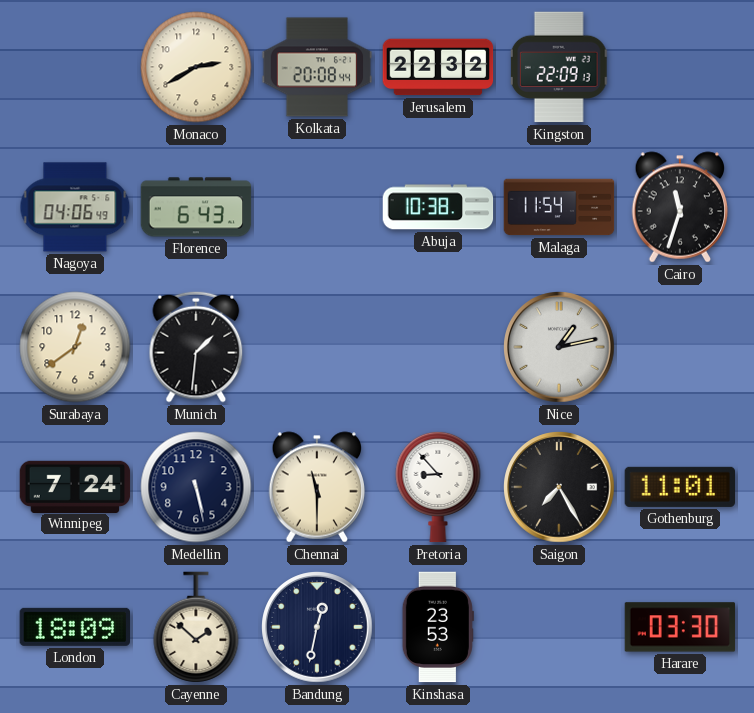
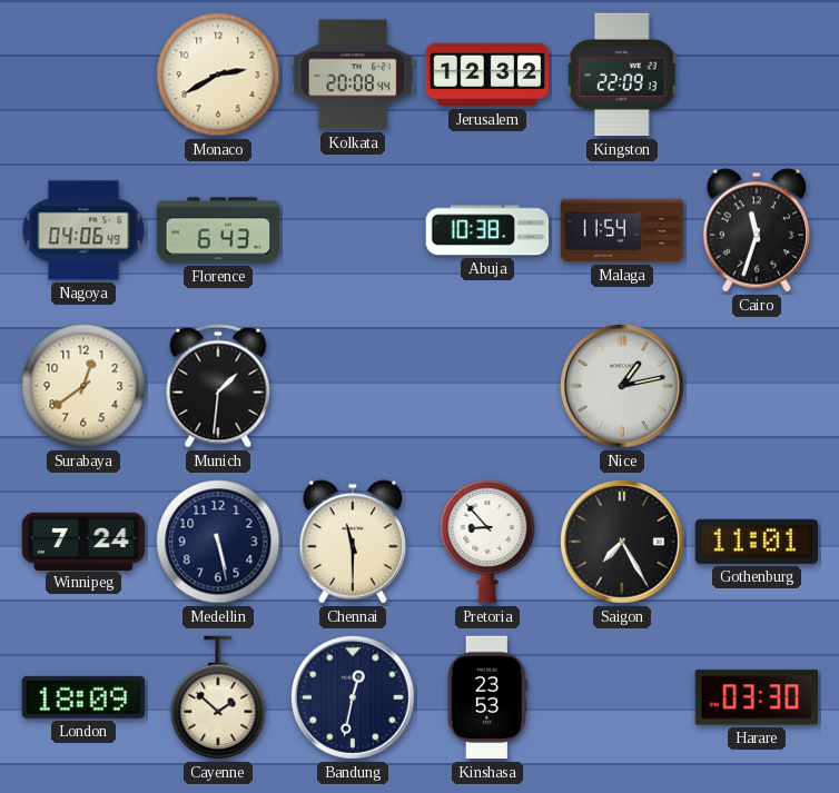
Jerusalem: 22:32 -> 12:32 (487, 75)
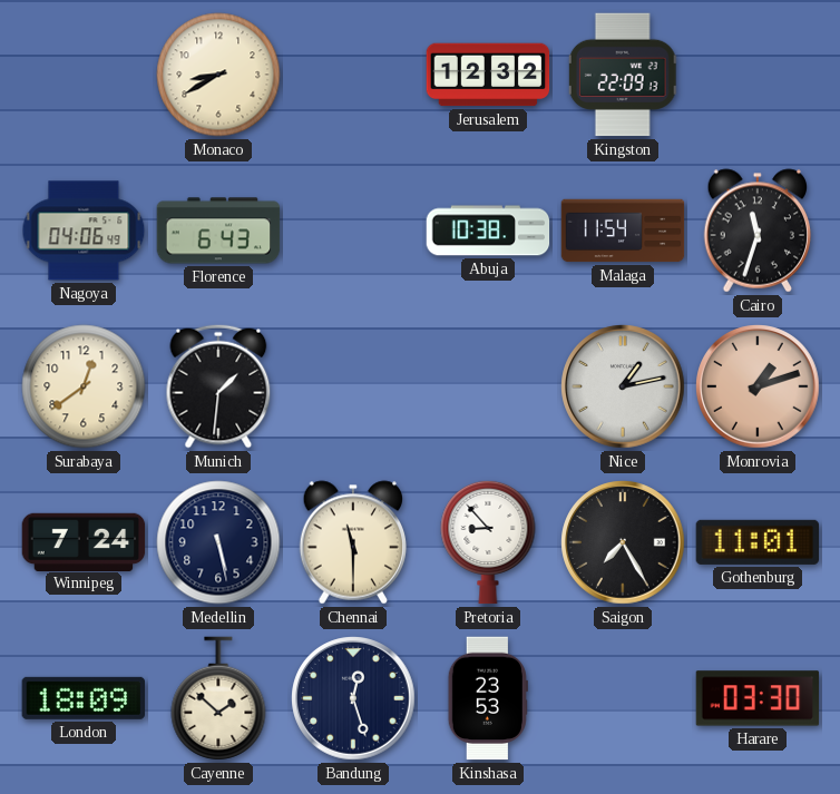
Monaco: 2:40 -> 8:40 (218, 75)
Kolkata: 20:08 -> none (353, 75)
Monrovia: none -> 1:12 (758, 386)
Bandung: 12:32 -> 12:27 (353, 698)
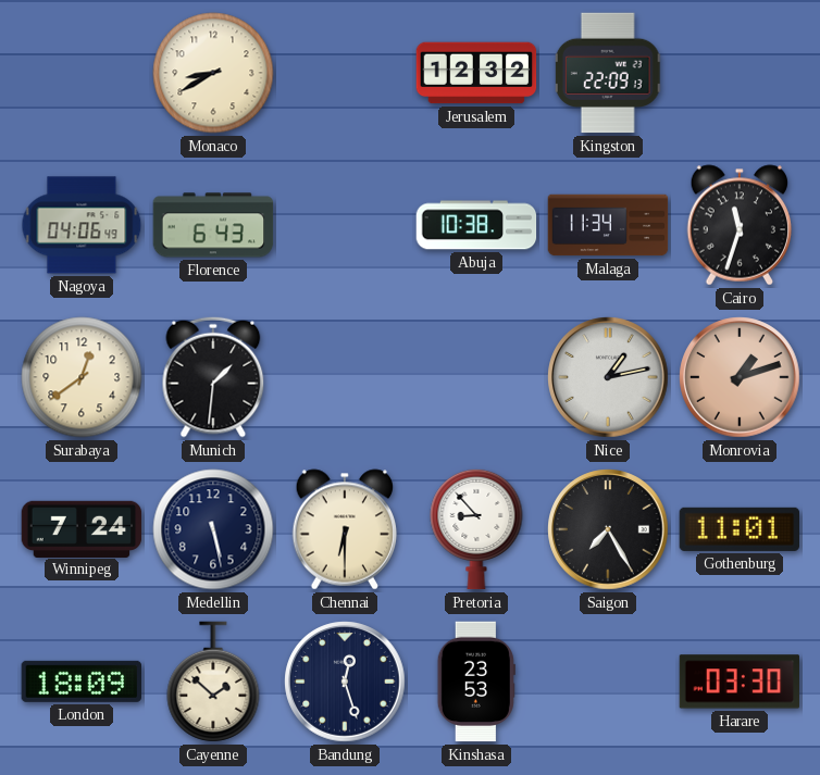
Malaga: 11:54 -> 11:34 (608, 225)
Chennai: 11:30 -> 6:30 (345, 529)
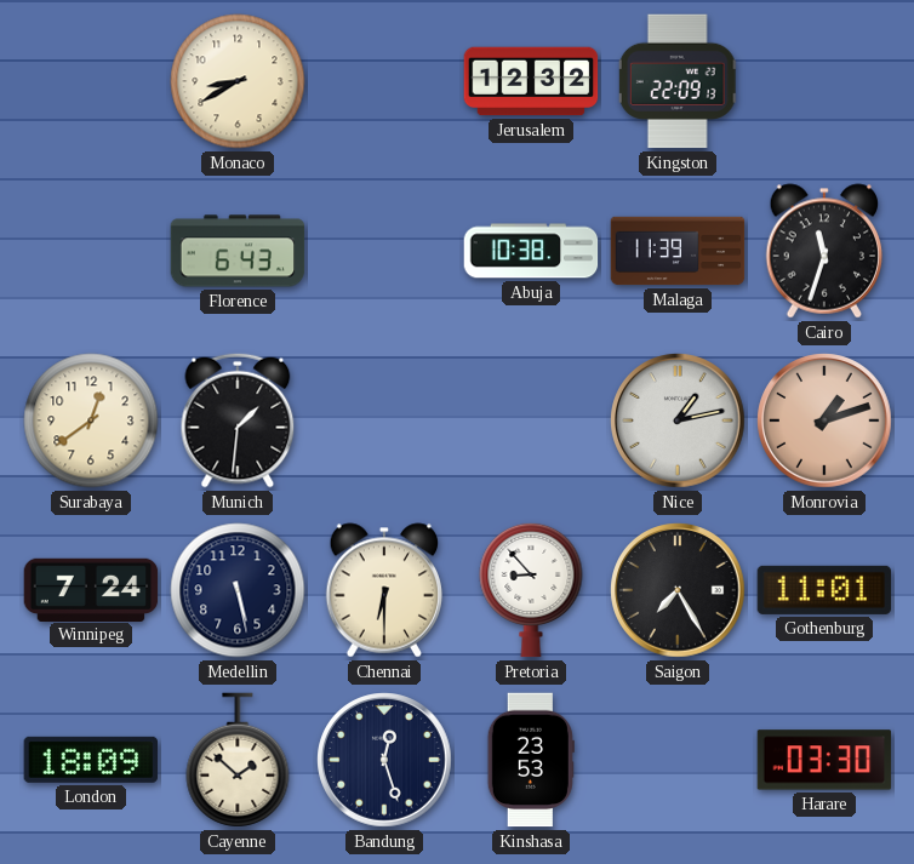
Nagoya: 04:06 -> none (82, 225)
Malaga: 11:34 -> 11:39 (678, 251)
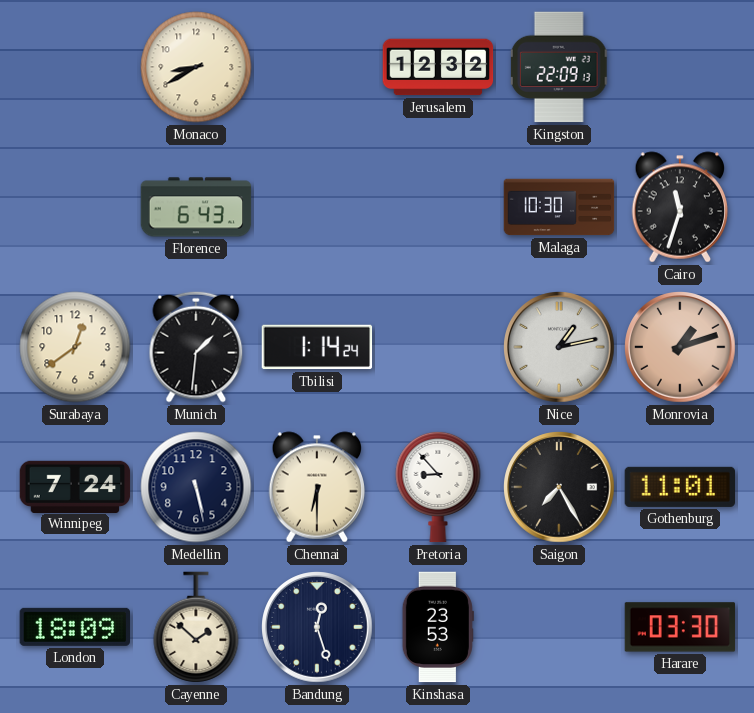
Abuja: 10:38 -> none (531, 251)
Malaga: 11:39 -> 10:30 (559, 207)
Tbilisi: none -> 1:14 (317, 347)
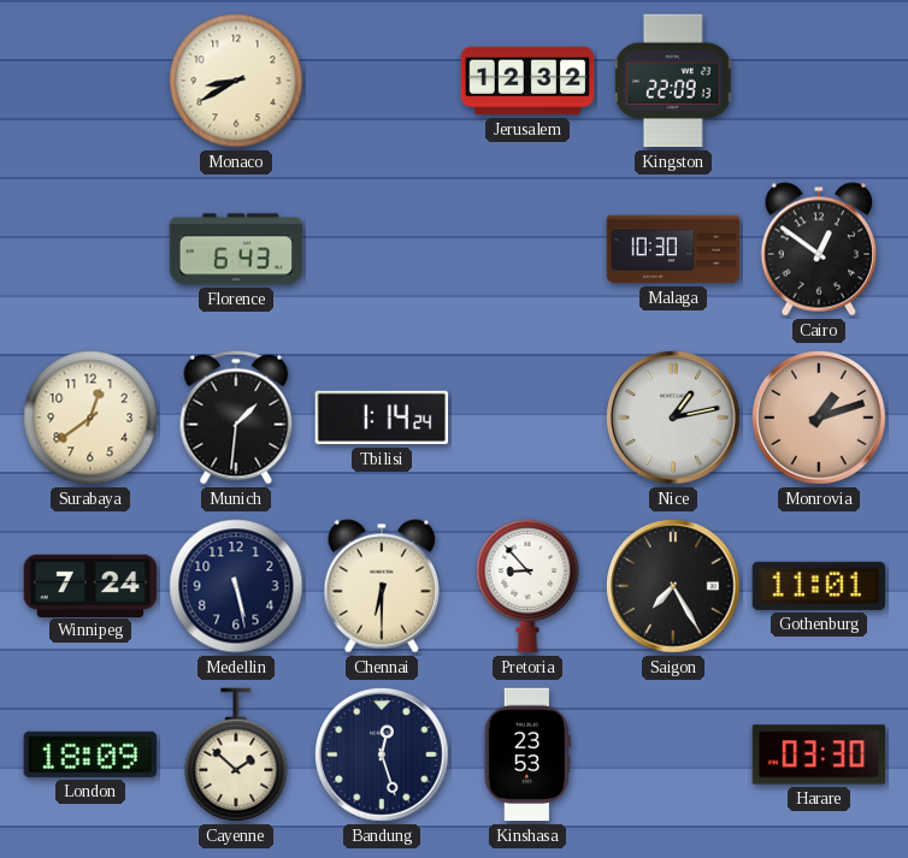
Cairo: 11:33 -> 12:51 (819, 249)
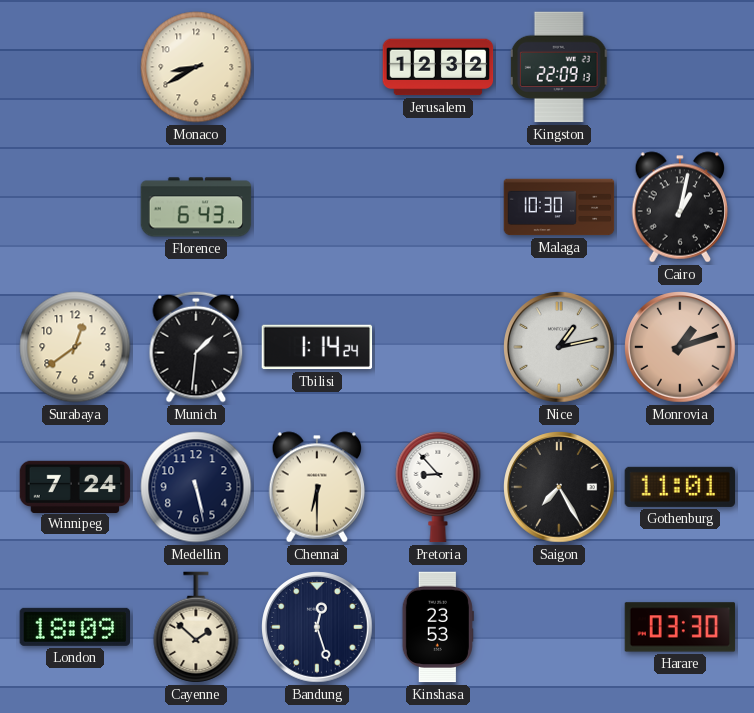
Cairo: 12:51 -> 1:02 (680, 207)
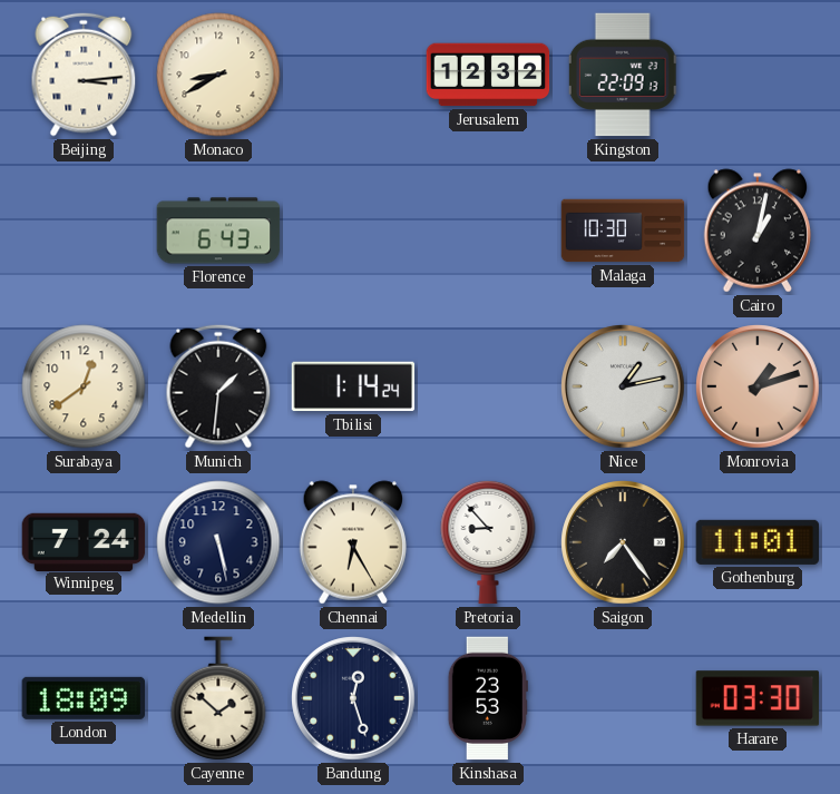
Beijing: none -> 3:14 (84, 75)
Chennai: 6:30 -> 6:25 (353, 542)
Saigon: 7:25 -> 7:24 (623, 542)
